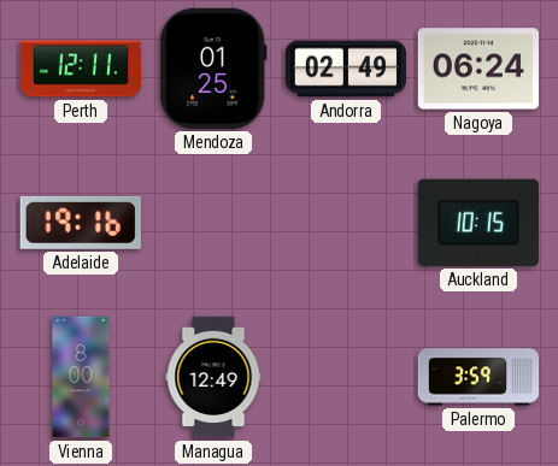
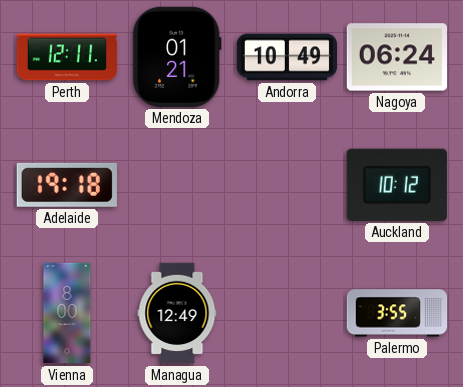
Mendoza: 01:25 -> 01:21 (177, 57)
Andorra: 02:49 -> 10:49 (286, 57)
Adelaide: 19:16 -> 19:18 (67, 185)
Auckland: 10:15 -> 10:12 (397, 185)
Palermo: 3:59 -> 3:55 (397, 313)
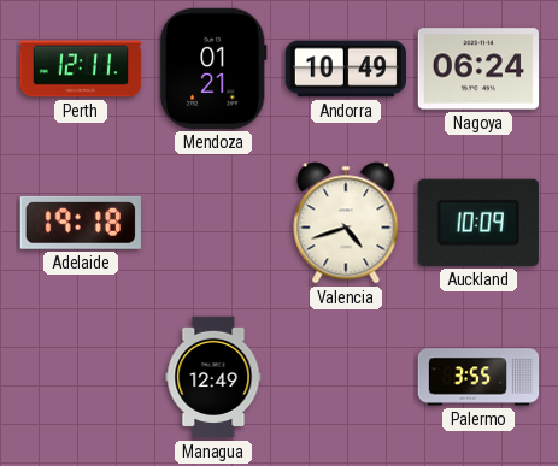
Valencia: none -> 4:42 (346, 223)
Auckland: 10:12 -> 10:09 (478, 223)
Vienna: 8:00 -> none (67, 313)
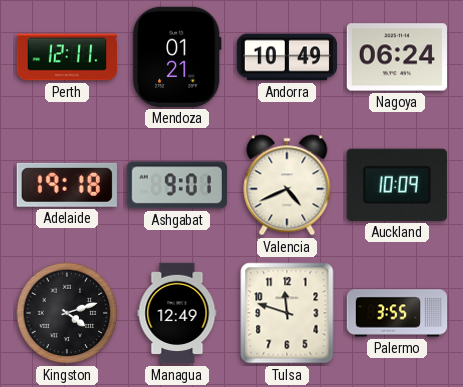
Ashgabat: none -> 9:01 (176, 185)
Valencia: 4:42 -> 4:41 (287, 185)
Kingston: none -> 4:12 (67, 313)
Tulsa: none -> 11:48 (287, 313)
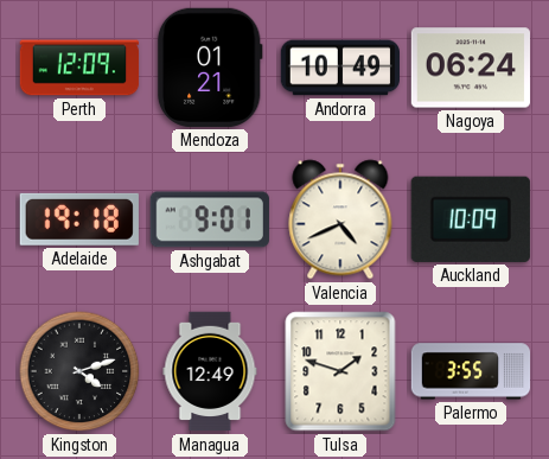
Perth: 12:11 -> 12:09 (79, 68)
Tulsa: 11:48 -> 1:48 (340, 371)
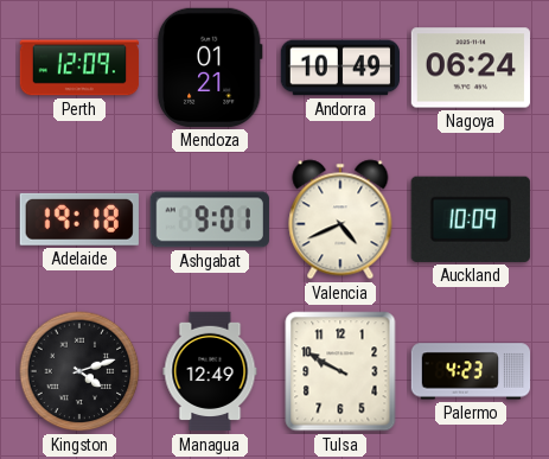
Tulsa: 1:48 -> 9:50 (340, 371)
Palermo: 3:55 -> 4:23 (471, 371)
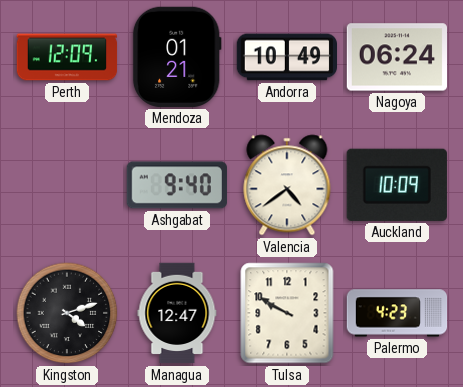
Adelaide: 19:18 -> none (79, 219)
Ashgabat: 9:01 -> 9:40 (176, 185)
Valencia: 4:41 -> 4:39 (287, 185)
Managua: 12:49 -> 12:47 (177, 313)
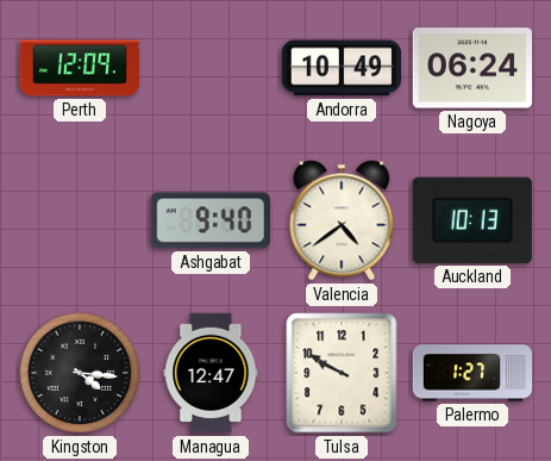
Mendoza: 01:21 -> none (177, 57)
Auckland: 10:09 -> 10:13 (472, 220)
Kingston: 4:12 -> 4:16 (80, 373)
Palermo: 4:23 -> 1:27 (472, 373)
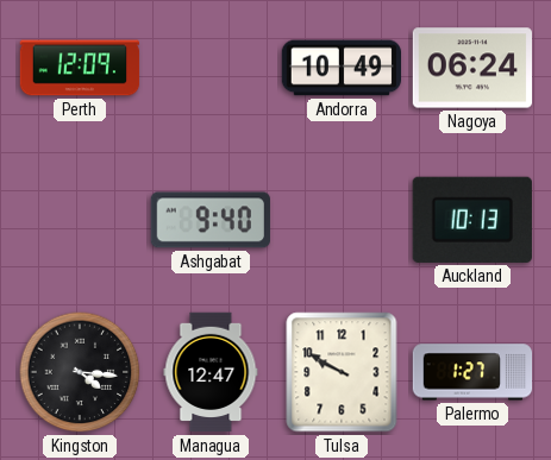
Valencia: 4:39 -> none (342, 220)
